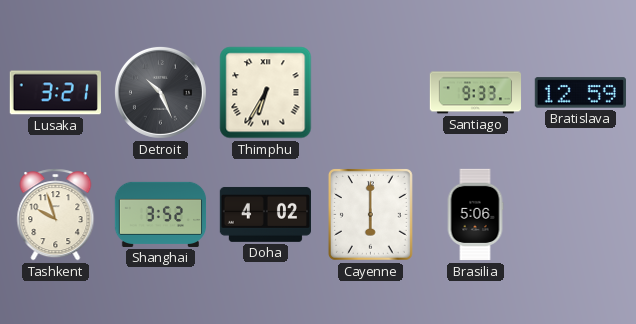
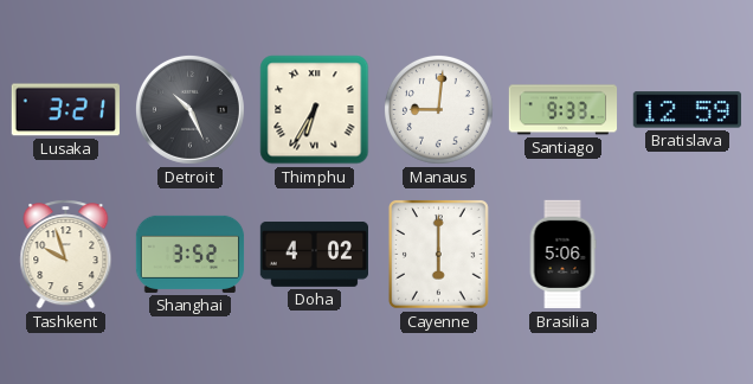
Manaus: none -> 9:01 (438, 109)
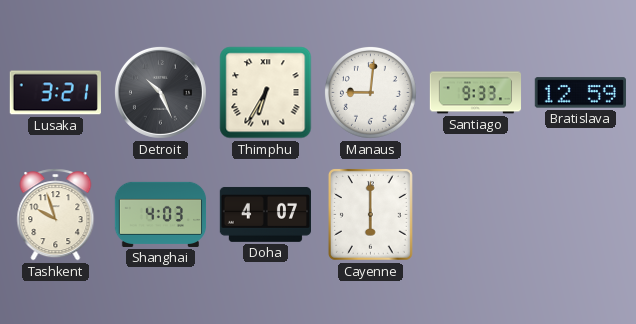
Shanghai: 3:52 -> 4:03 (161, 214)
Doha: 4:02 -> 4:07 (265, 214)
Brasilia: 5:06 -> none (562, 255)
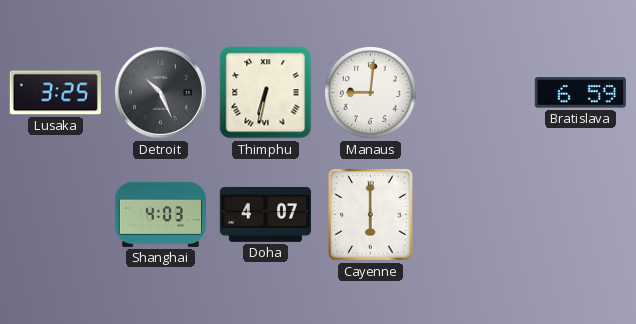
Lusaka: 3:21 -> 3:25 (55, 93)
Thimphu: 6:35 -> 6:32 (266, 93)
Santiago: 9:33 -> none (476, 93)
Bratislava: 12:59 -> 6:59 (580, 93)
Tashkent: 9:57 -> none (56, 215)
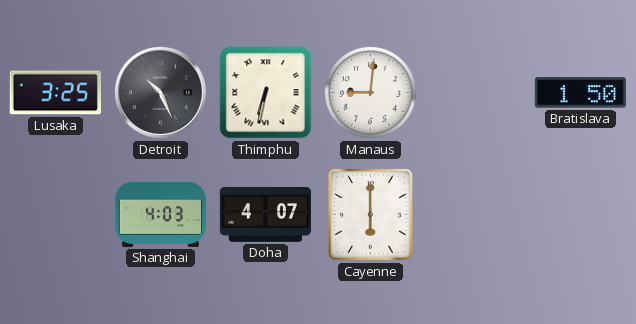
Bratislava: 6:59 -> 1:50 (580, 93)
